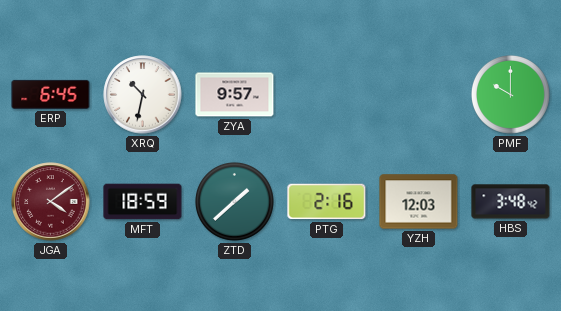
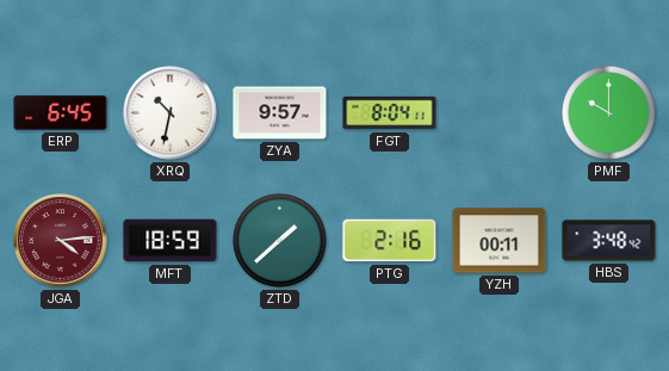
FGT: none -> 8:04 (390, 113)
JGA: 4:09 -> 4:14 (61, 241)
YZH: 12:03 -> 00:11 (500, 241)
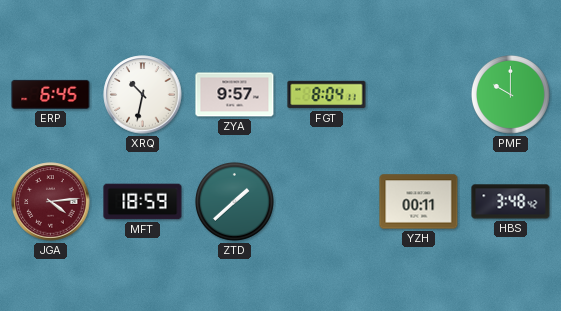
PTG: 2:16 -> none (390, 241)
